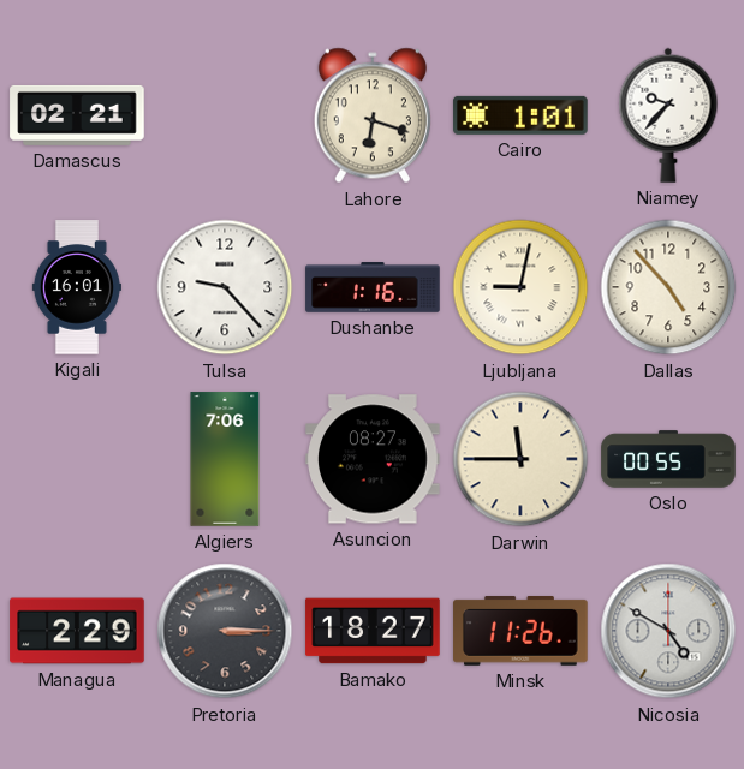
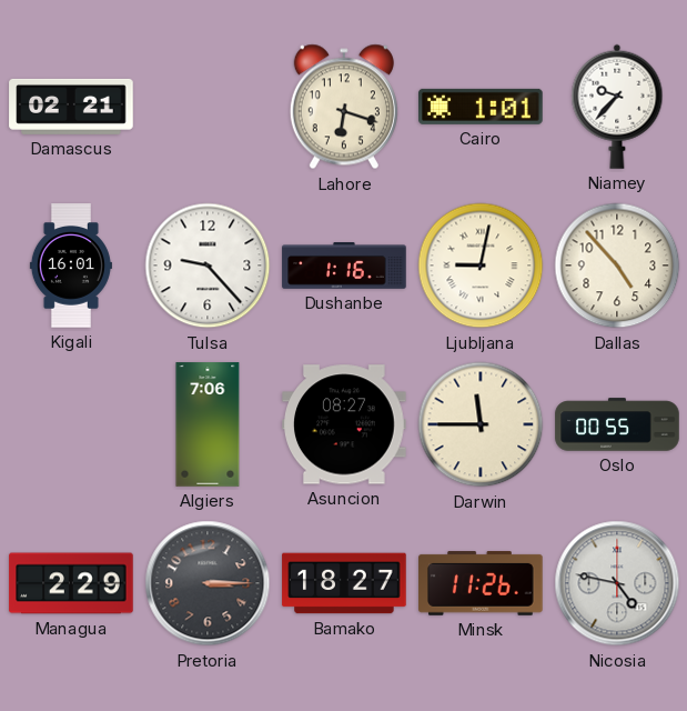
Nicosia: 4:50 -> 4:47 (617, 583)
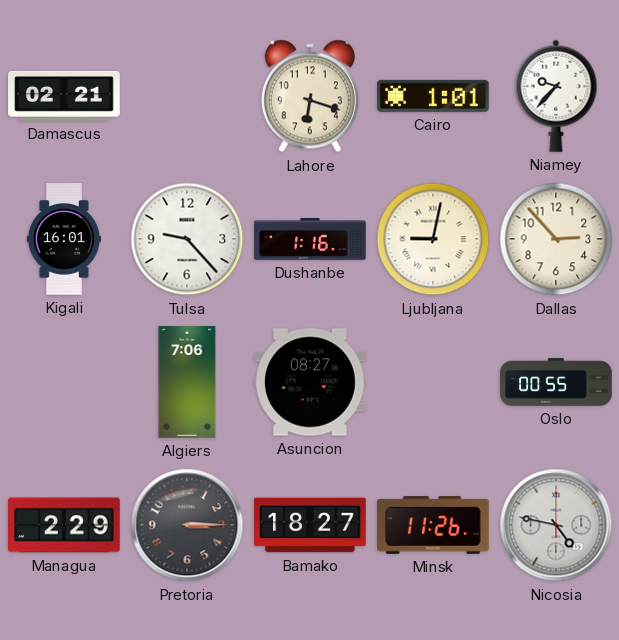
Dallas: 4:53 -> 2:53 (556, 239)
Darwin: 11:45 -> none (481, 424)
